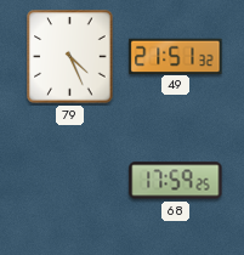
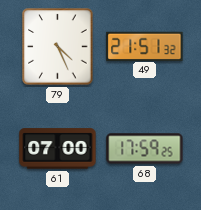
61: none -> 07:00 (58, 149)
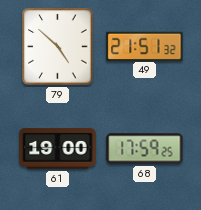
79: 4:26 -> 4:52 (58, 47)
61: 07:00 -> 19:00 (58, 149)
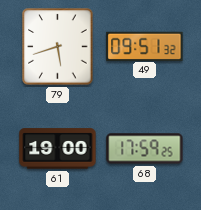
79: 4:52 -> 5:42 (58, 47)
49: 21:51 -> 09:51 (145, 46)
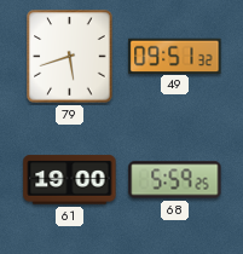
68: 17:59 -> 5:59 (175, 180)
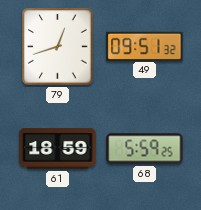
79: 5:42 -> 12:42 (58, 47)
61: 19:00 -> 18:59 (58, 149)
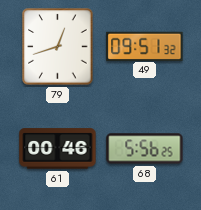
61: 18:59 -> 00:46 (58, 149)
68: 5:59 -> 5:56 (145, 149)
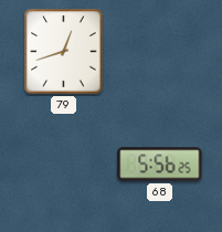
49: 09:51 -> none (145, 46)
61: 00:46 -> none (58, 149)
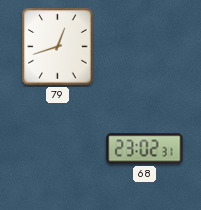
68: 5:56 -> 23:02 (145, 149)
